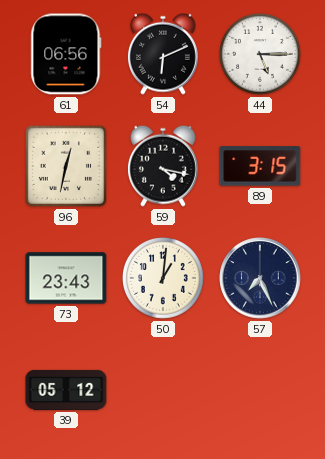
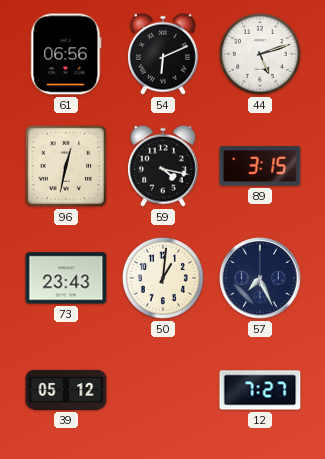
44: 5:15 -> 5:12 (261, 55)
12: none -> 7:27 (260, 390)
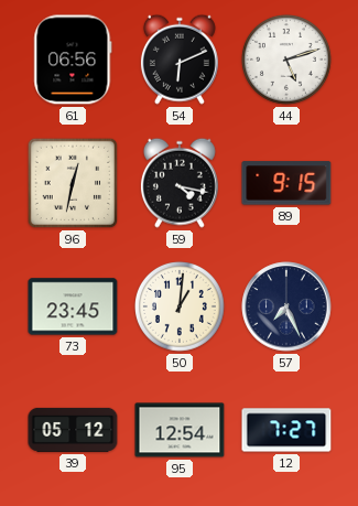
89: 3:15 -> 9:15 (286, 183)
73: 23:43 -> 23:45 (73, 306)
95: none -> 12:54 (180, 430)
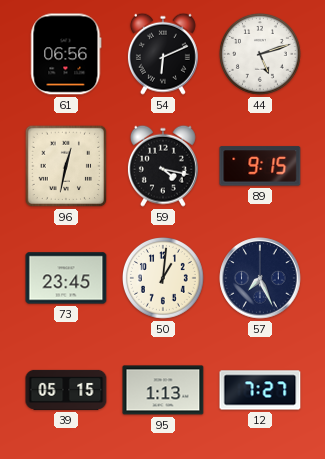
39: 05:12 -> 05:15 (66, 390)
95: 12:54 -> 1:13 (163, 390)
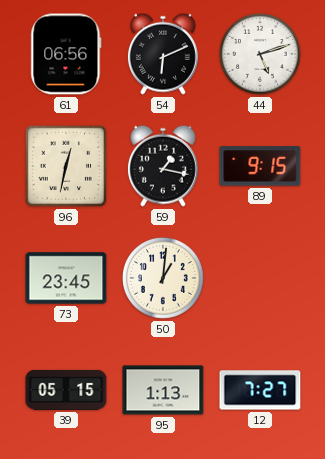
59: 4:17 -> 1:17 (163, 166)
57: 7:26 -> none (260, 278)
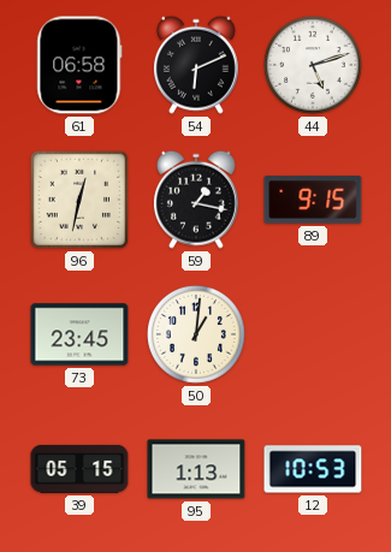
61: 06:56 -> 06:58 (79, 65)
12: 7:27 -> 10:53 (313, 469)
